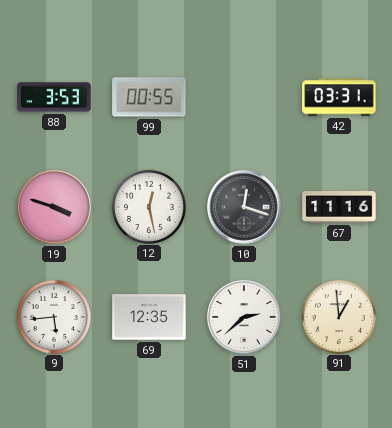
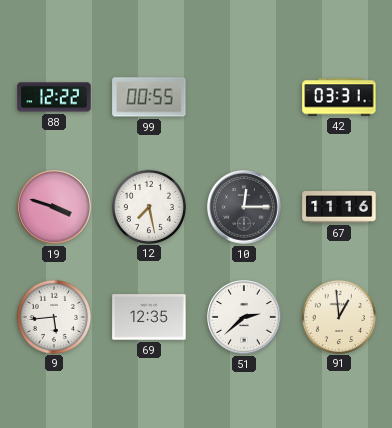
88: 3:53 -> 12:22 (54, 97)
12: 12:28 -> 7:28 (148, 206)
10: 12:18 -> 12:15 (244, 207)
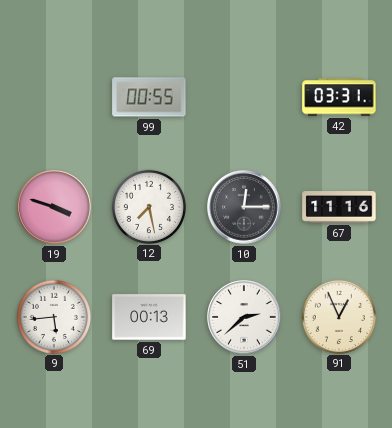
88: 12:22 -> none (54, 97)
69: 12:35 -> 00:13 (149, 317)
91: 12:59 -> 12:56 (338, 316)
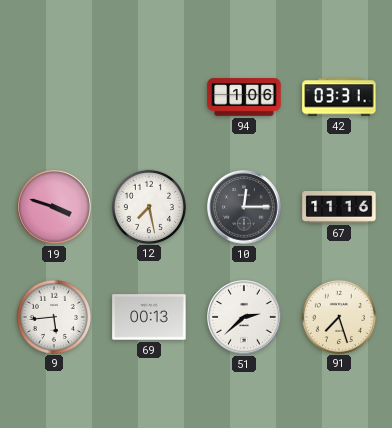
99: 00:55 -> none (149, 97)
94: none -> 1:06 (244, 97)
91: 12:56 -> 7:27 (338, 316)
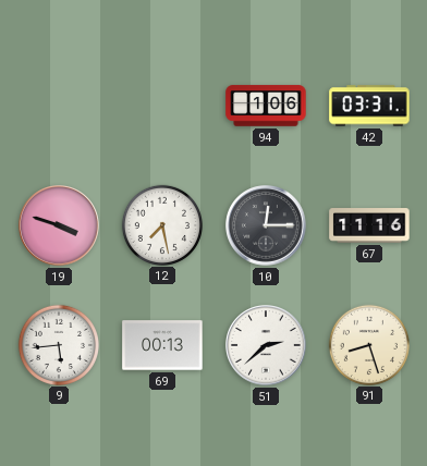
91: 7:27 -> 8:27 (368, 344)
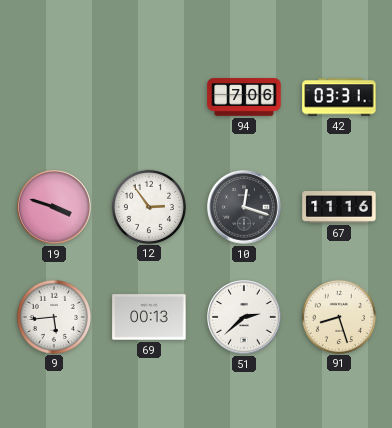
94: 1:06 -> 7:06 (244, 97)
12: 7:28 -> 2:54 (148, 206)
10: 12:15 -> 12:18 (244, 207)
